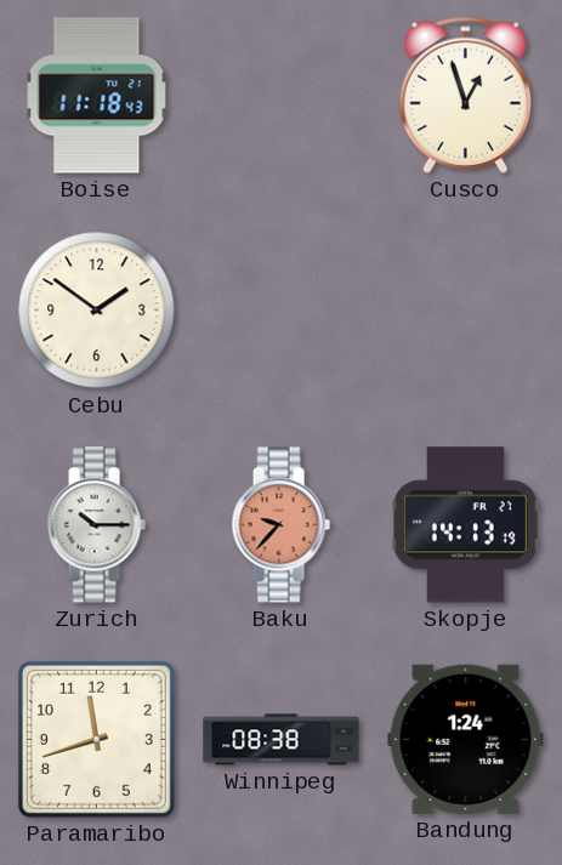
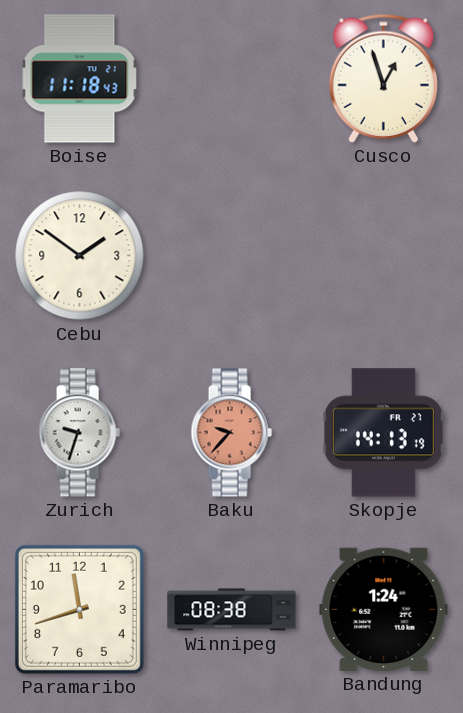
Zurich: 10:15 -> 9:33 (79, 433)
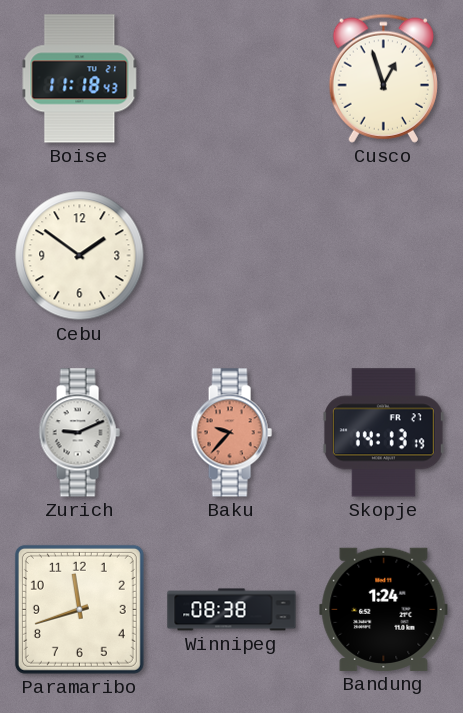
Zurich: 9:33 -> 9:11 (79, 433)
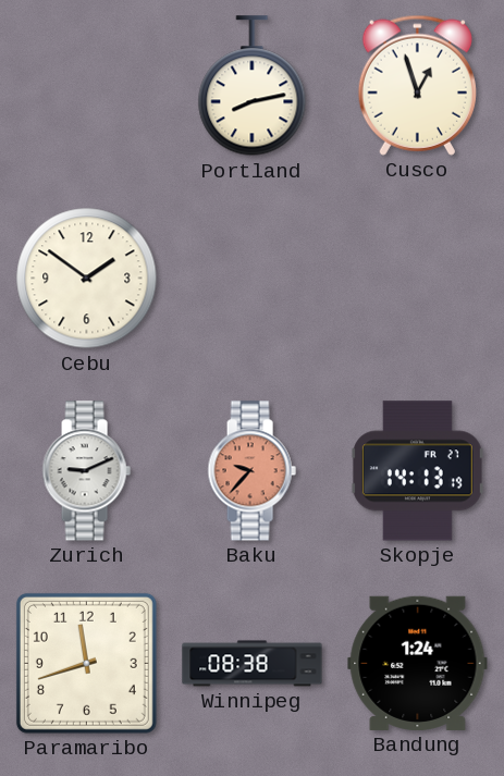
Boise: 11:18 -> none (80, 79)
Portland: none -> 8:13 (253, 86)
